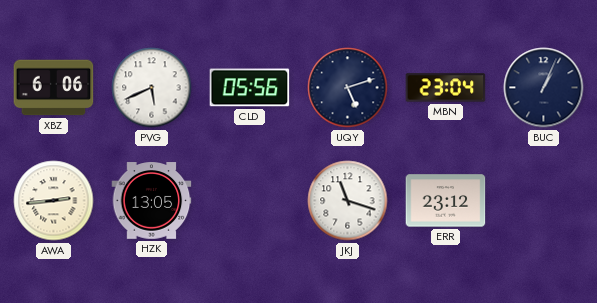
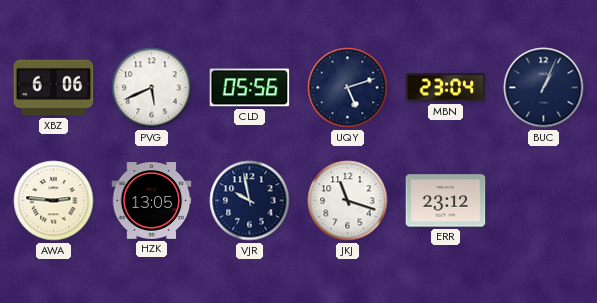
AWA: 2:44 -> 2:46 (54, 201)
VJR: none -> 9:58 (250, 201)
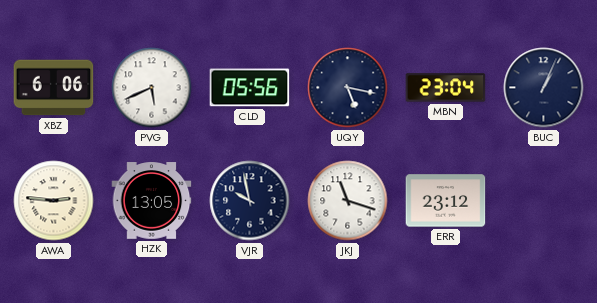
UQY: 5:12 -> 5:17 (348, 88)
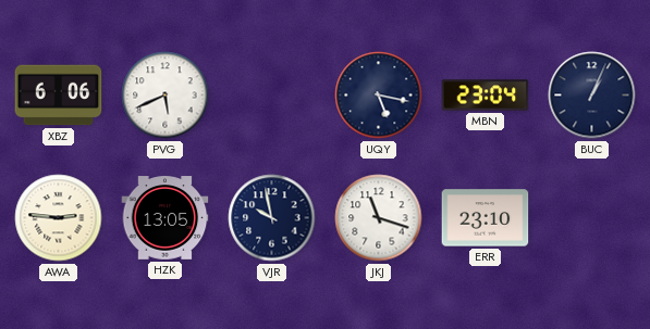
CLD: 05:56 -> none (250, 88)
ERR: 23:12 -> 23:10 (486, 218)
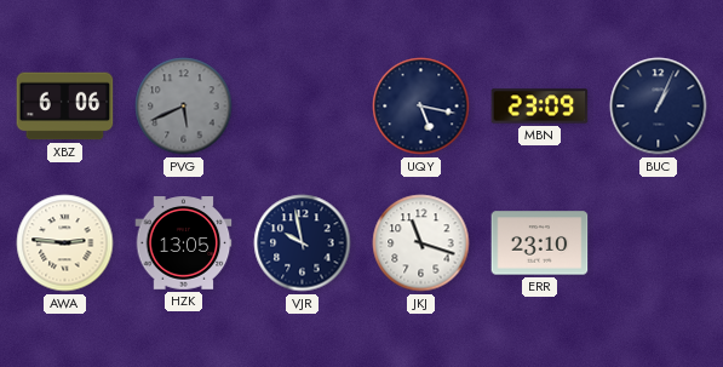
PVG dial: white -> grey (184, 107)
MBN: 23:04 -> 23:09 (540, 107)
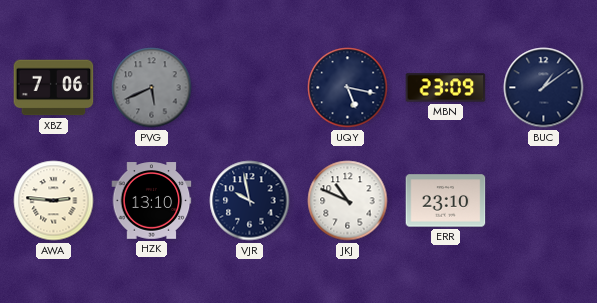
XBZ: 6:06 -> 7:06 (54, 88)
BUC: 1:04 -> 1:09 (544, 88)
HZK: 13:05 -> 13:10 (152, 201)
JKJ: 11:18 -> 10:49 (348, 201)
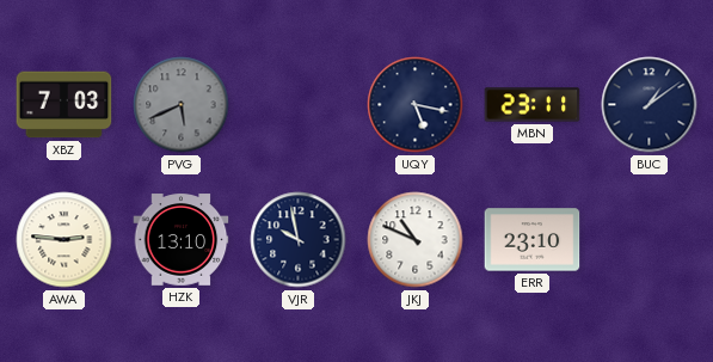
XBZ: 7:06 -> 7:03 (64, 105)
MBN: 23:09 -> 23:11 (533, 105)
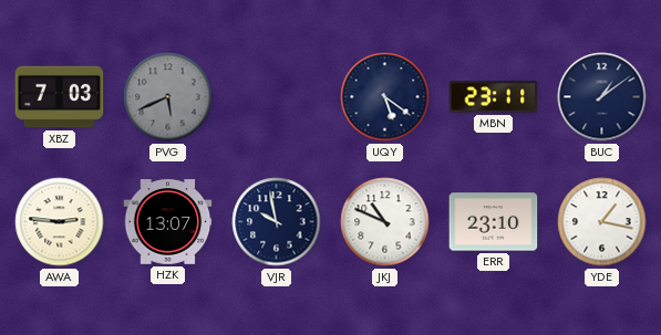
UQY: 5:17 -> 5:21 (385, 97)
HZK: 13:10 -> 13:07 (168, 222)
YDE: none -> 1:17 (602, 222)
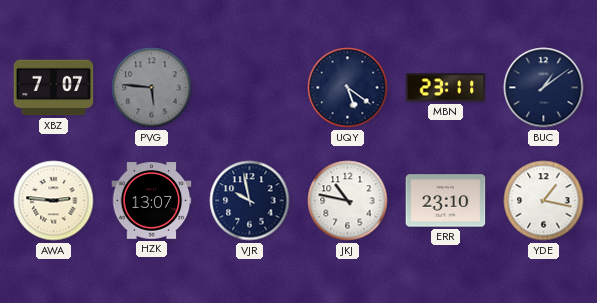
XBZ: 7:03 -> 7:07 (54, 88)
PVG: 5:41 -> 5:46 (152, 88)
JKJ: 10:49 -> 10:47 (348, 201)
